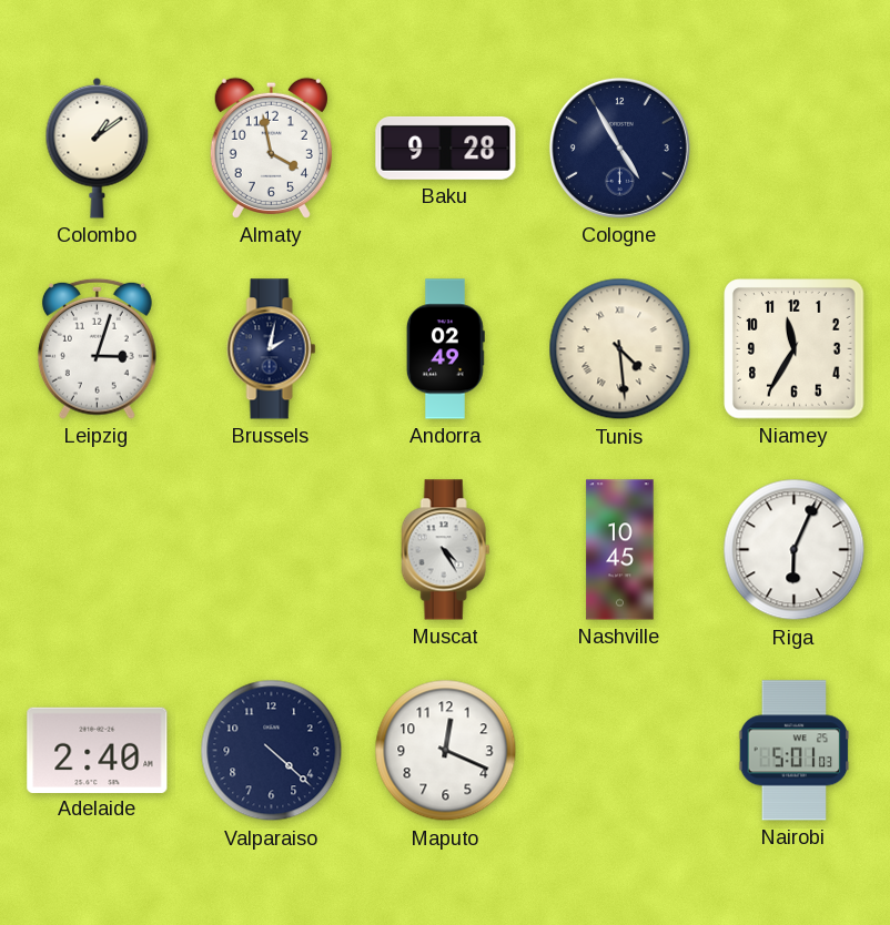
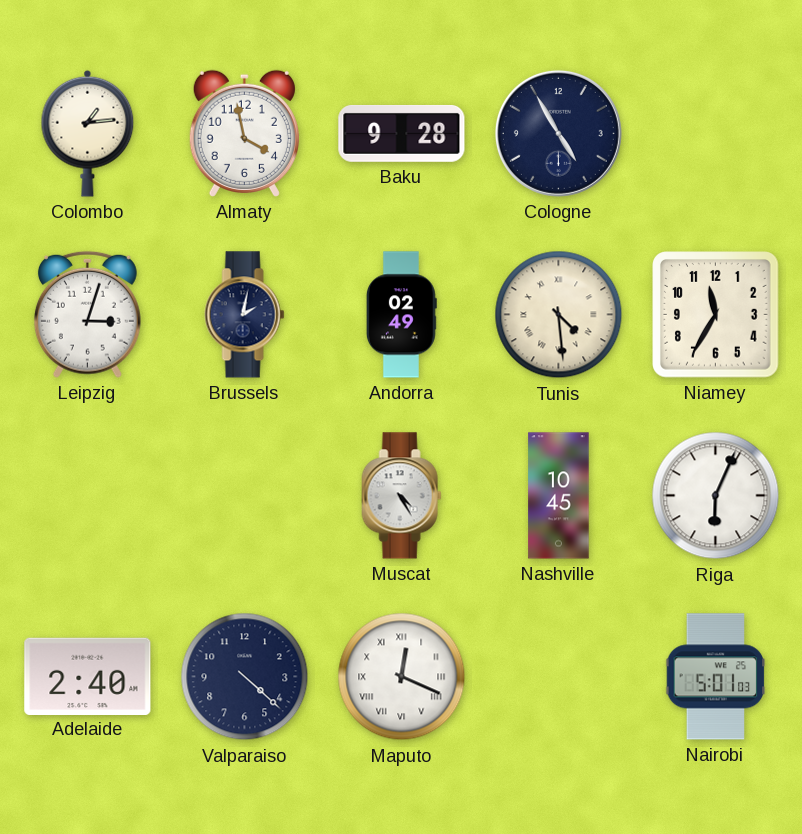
Colombo: 1:09 -> 1:14 (88, 133)
Maputo numerals: Arabic -> Roman (402, 677)
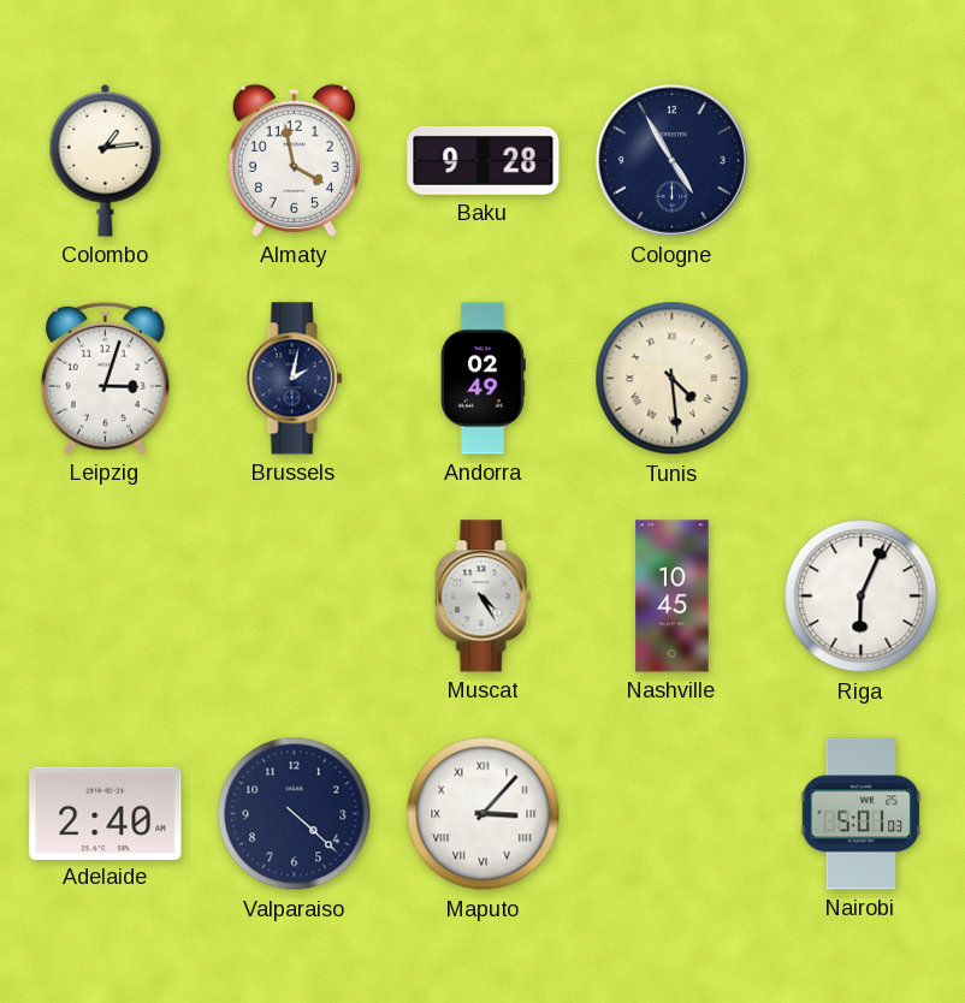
Niamey: 11:35 -> none (716, 315)
Maputo: 12:19 -> 3:07 (484, 814)
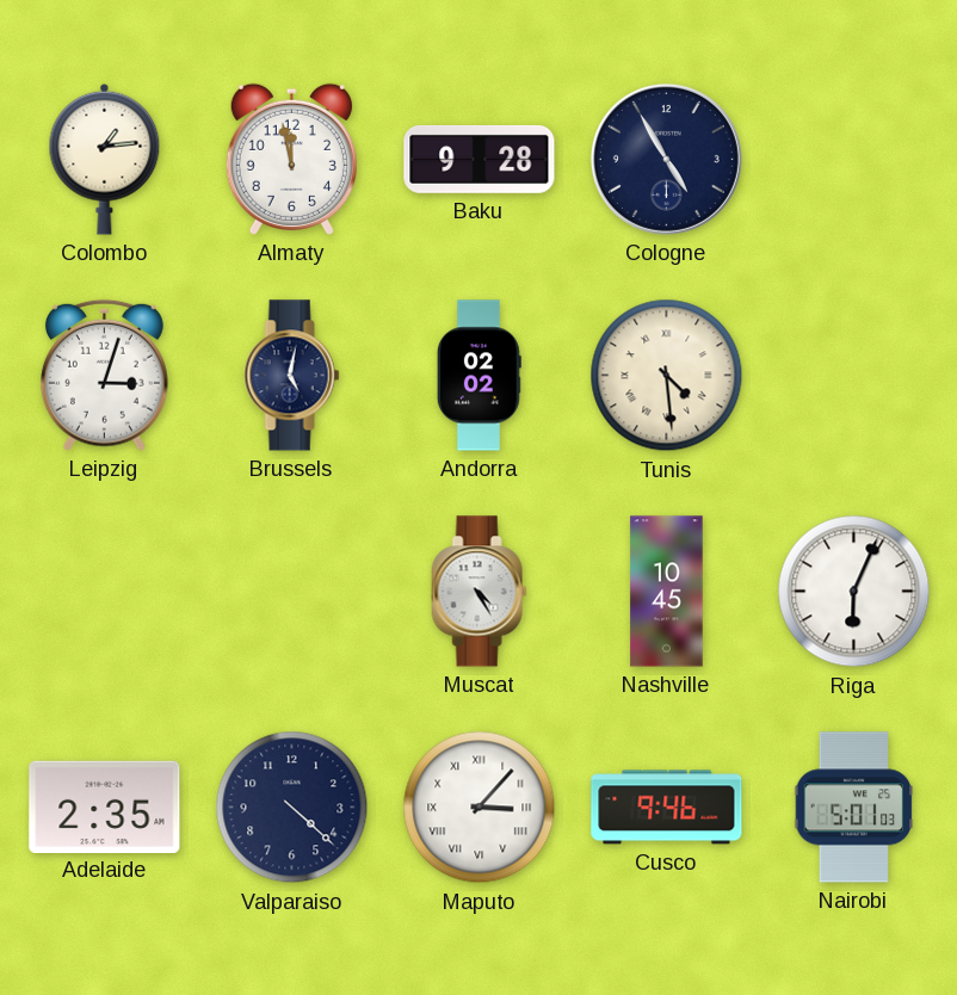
Almaty: 3:58 -> 11:58 (291, 159)
Brussels: 2:02 -> 5:02 (292, 376)
Andorra: 02:49 -> 02:02 (478, 376)
Adelaide: 2:40 -> 2:35 (105, 806)
Cusco: none -> 9:46 (667, 808)
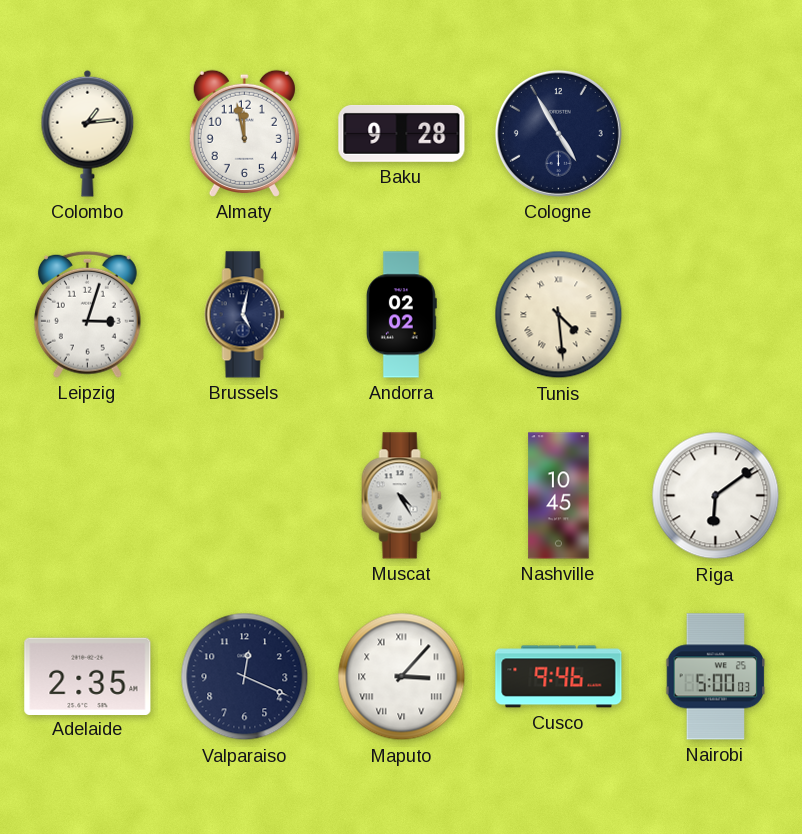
Riga: 6:04 -> 6:09 (716, 496)
Valparaiso: 4:22 -> 12:19 (245, 677)
Nairobi: 5:01 -> 5:00 (716, 677)
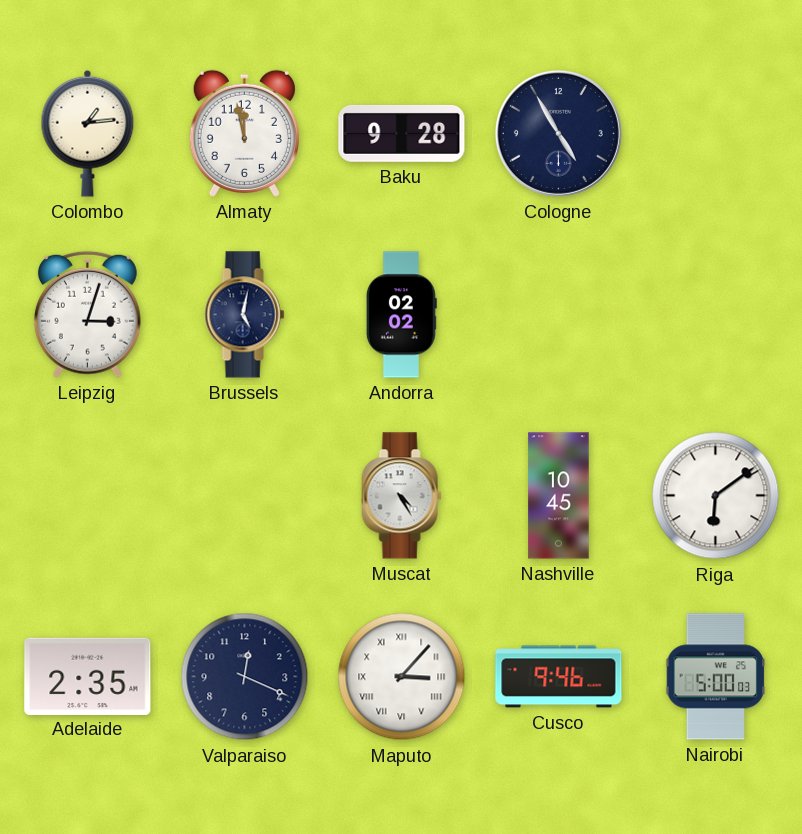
Tunis: 4:29 -> none (559, 315)
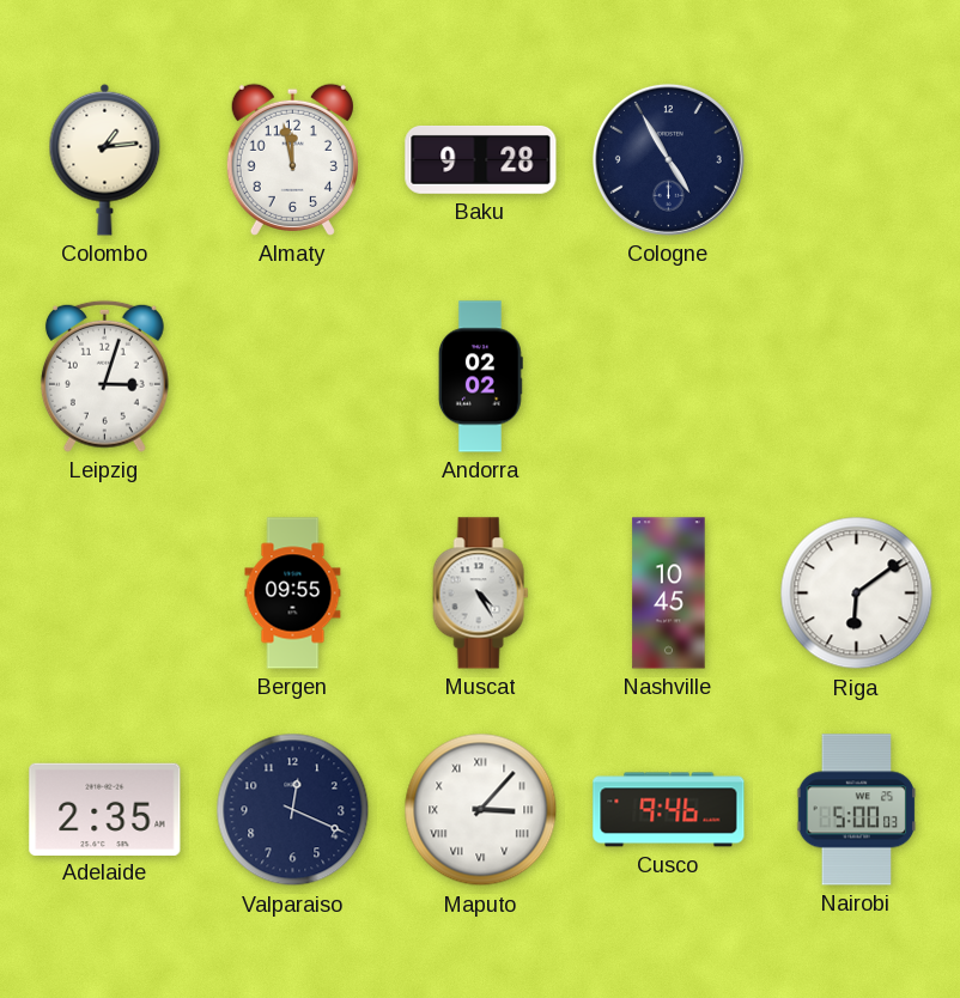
Brussels: 5:02 -> none (245, 315)
Bergen: none -> 09:55 (293, 594)
